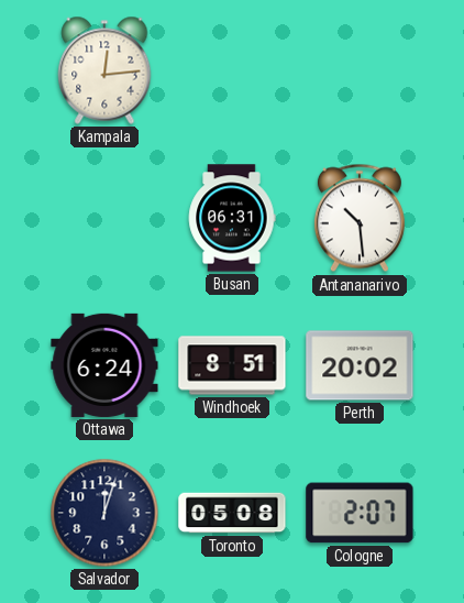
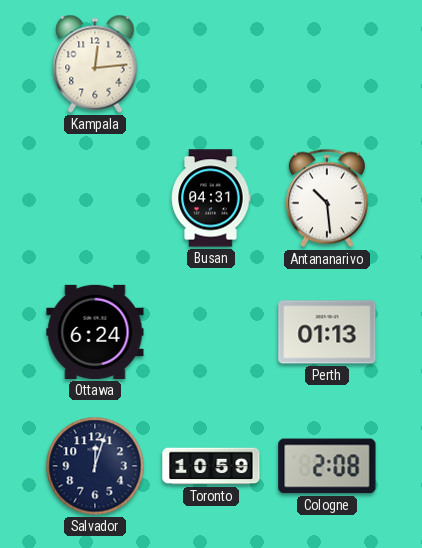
Busan: 06:31 -> 04:31 (211, 198)
Windhoek: 8:51 -> none (232, 365)
Perth: 20:02 -> 01:13 (327, 332)
Toronto: 05:08 -> 10:59 (211, 466)
Cologne: 2:07 -> 2:08 (327, 466)
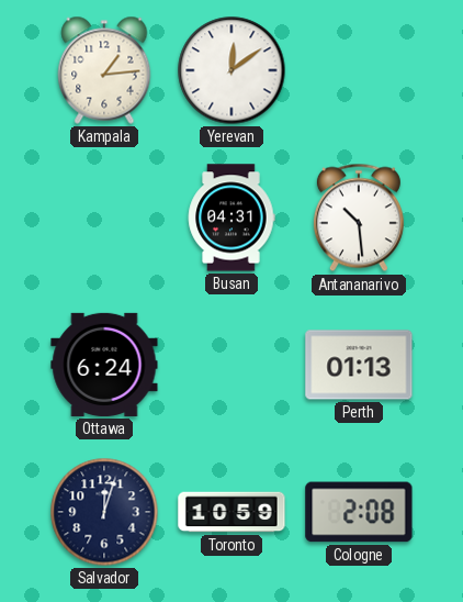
Kampala: 12:14 -> 1:14 (104, 70)
Yerevan: none -> 12:09 (231, 70)
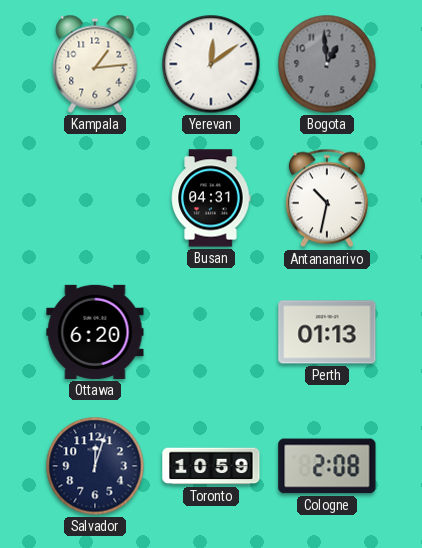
Bogota: none -> 12:59 (327, 64)
Antananarivo: 10:29 -> 10:32 (327, 198)
Ottawa: 6:24 -> 6:20 (95, 332)
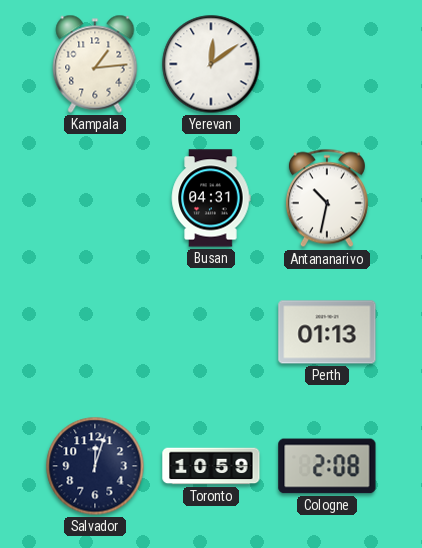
Bogota: 12:59 -> none (327, 64)
Ottawa: 6:20 -> none (95, 332)
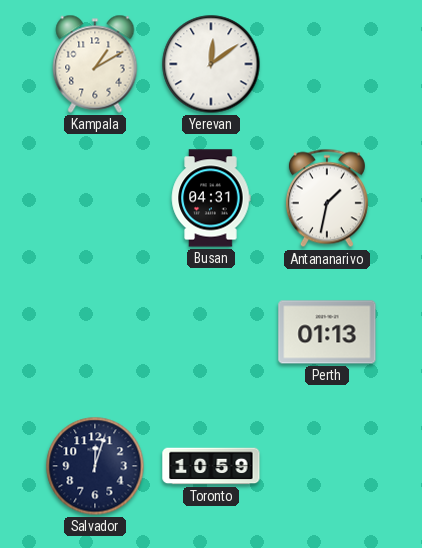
Kampala: 1:14 -> 1:10 (95, 64)
Antananarivo: 10:32 -> 1:32 (327, 198)
Cologne: 2:08 -> none (327, 466)
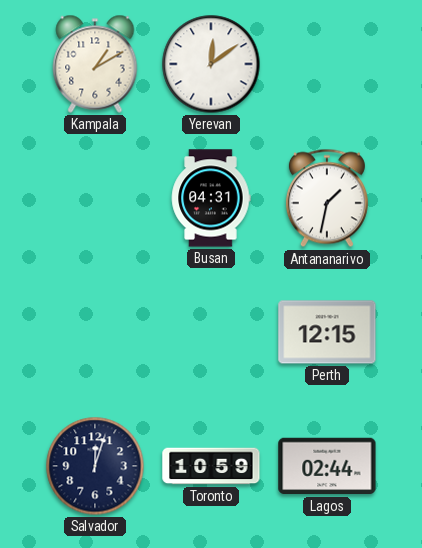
Perth: 01:13 -> 12:15 (327, 332)
Lagos: none -> 02:44 (327, 466)
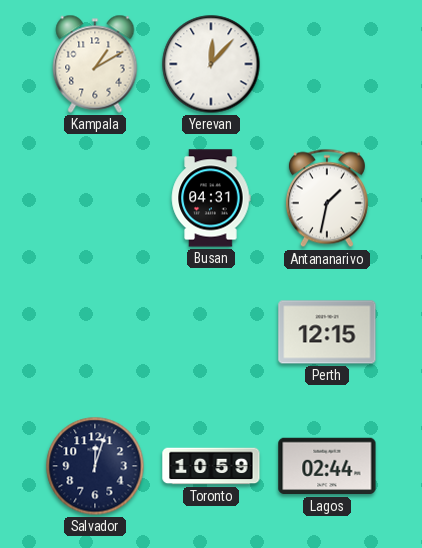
Yerevan: 12:09 -> 12:07 (211, 64)
